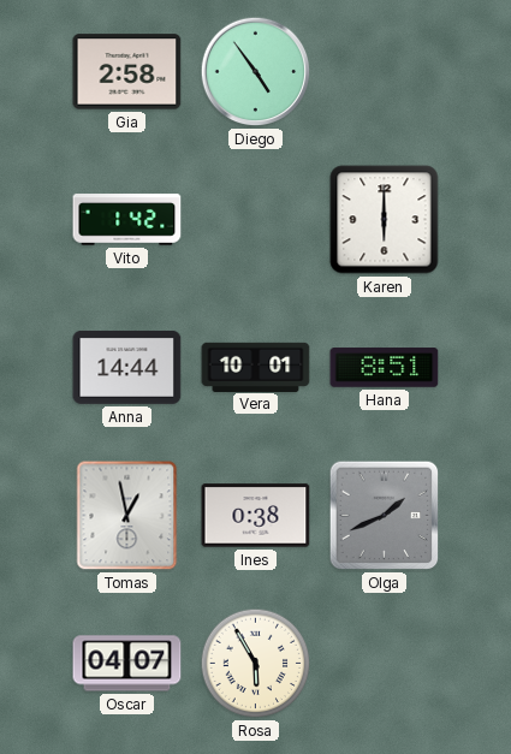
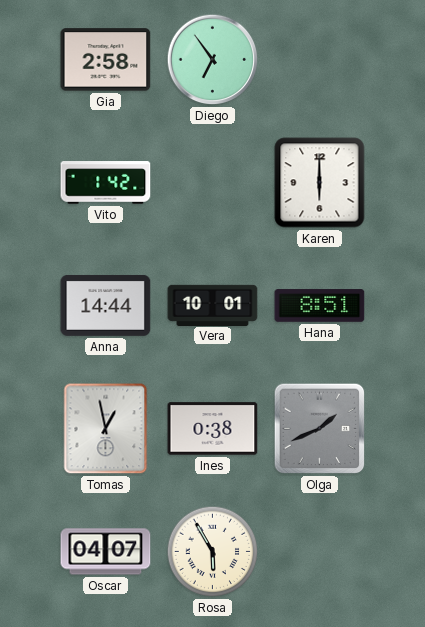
Diego: 4:54 -> 6:54 (213, 60)
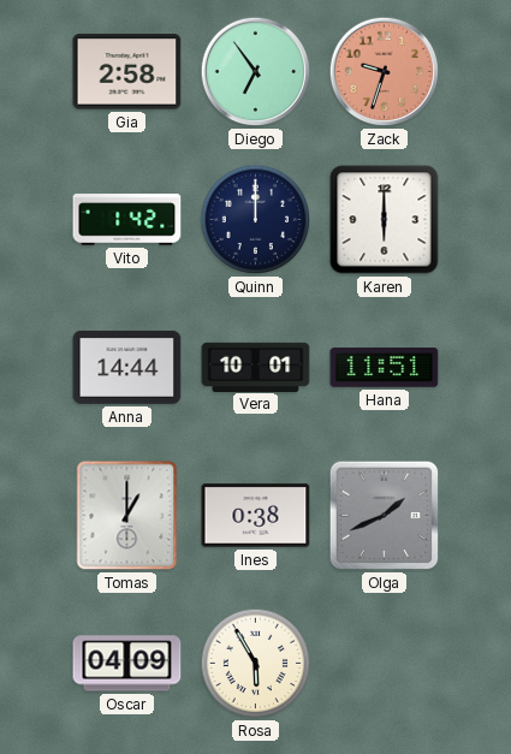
Zack: none -> 9:33 (385, 72)
Quinn: none -> 12:00 (256, 220)
Hana: 8:51 -> 11:51 (385, 368)
Tomas: 12:58 -> 1:00 (127, 516)
Oscar: 04:07 -> 04:09 (127, 664)
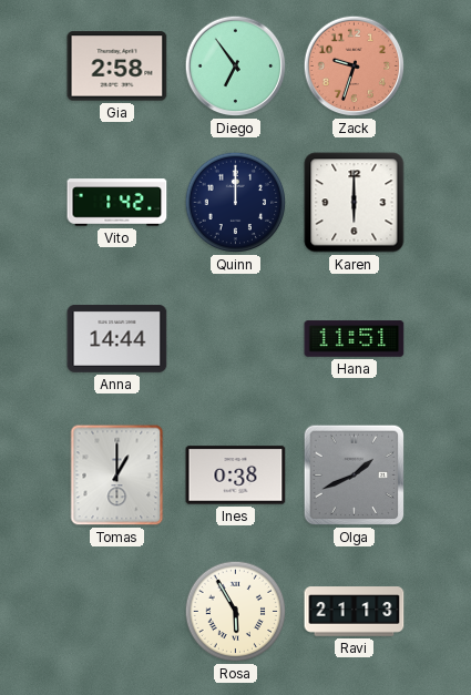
Vera: 10:01 -> none (256, 367)
Oscar: 04:09 -> none (127, 664)
Ravi: none -> 21:13 (355, 612)
